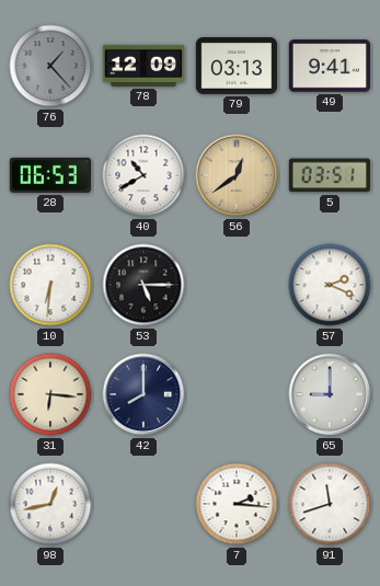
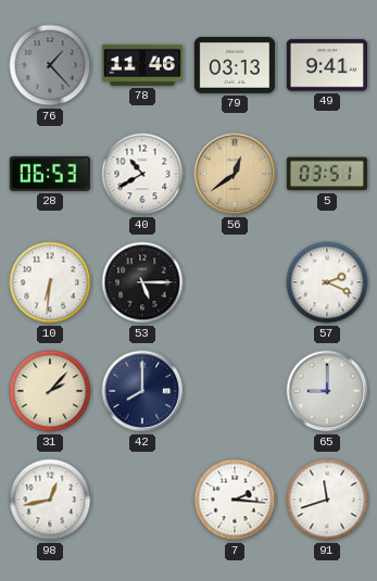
78: 12:09 -> 11:46 (141, 65)
31: 6:16 -> 2:07 (50, 391)
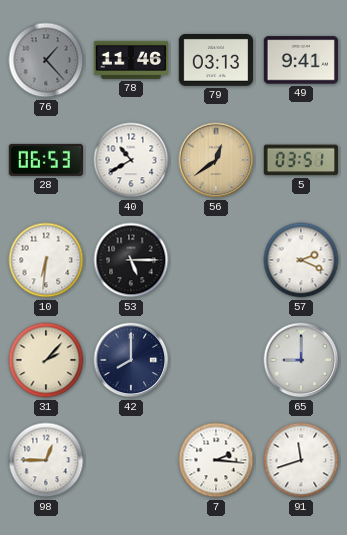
98: 12:43 -> 12:45 (46, 460)
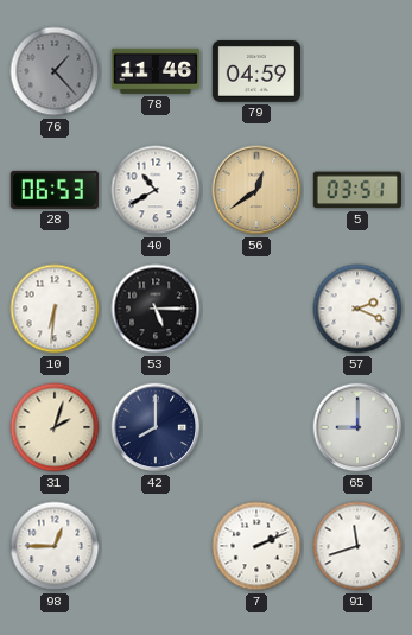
79: 03:13 -> 04:59 (255, 71)
49: 9:41 -> none (300, 60)
31: 2:07 -> 2:03 (55, 427)
7: 2:16 -> 2:11 (256, 546)
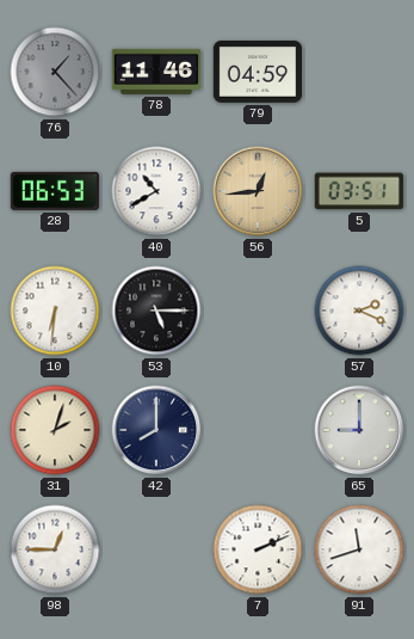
56: 12:39 -> 12:44 (258, 191)
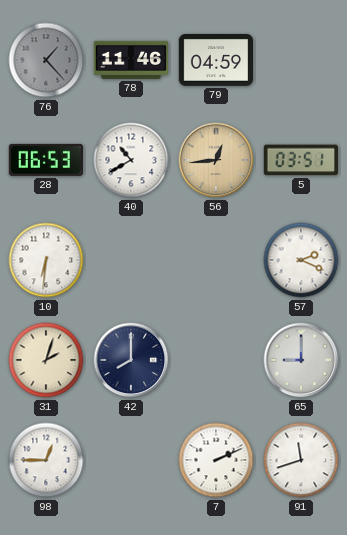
53: 5:15 -> none (156, 311)
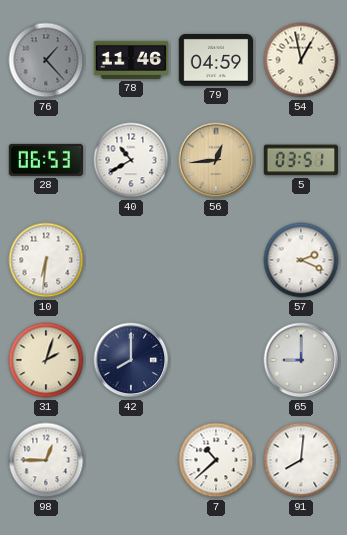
54: none -> 12:58 (301, 60)
7: 2:11 -> 10:38 (216, 460)
91: 11:42 -> 8:01 (301, 460)
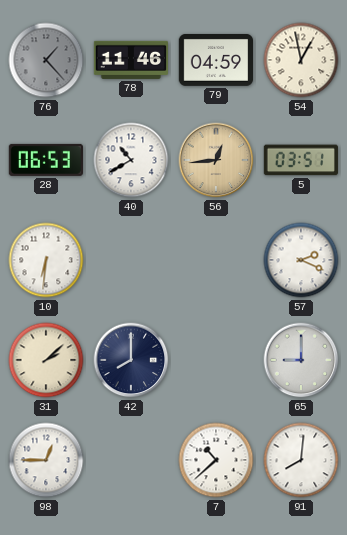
31: 2:03 -> 2:08 (46, 360)
